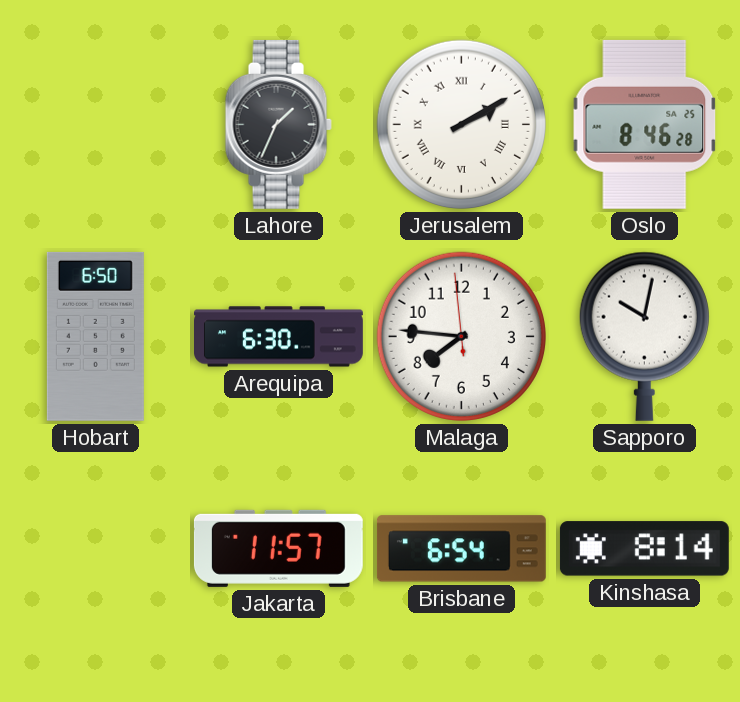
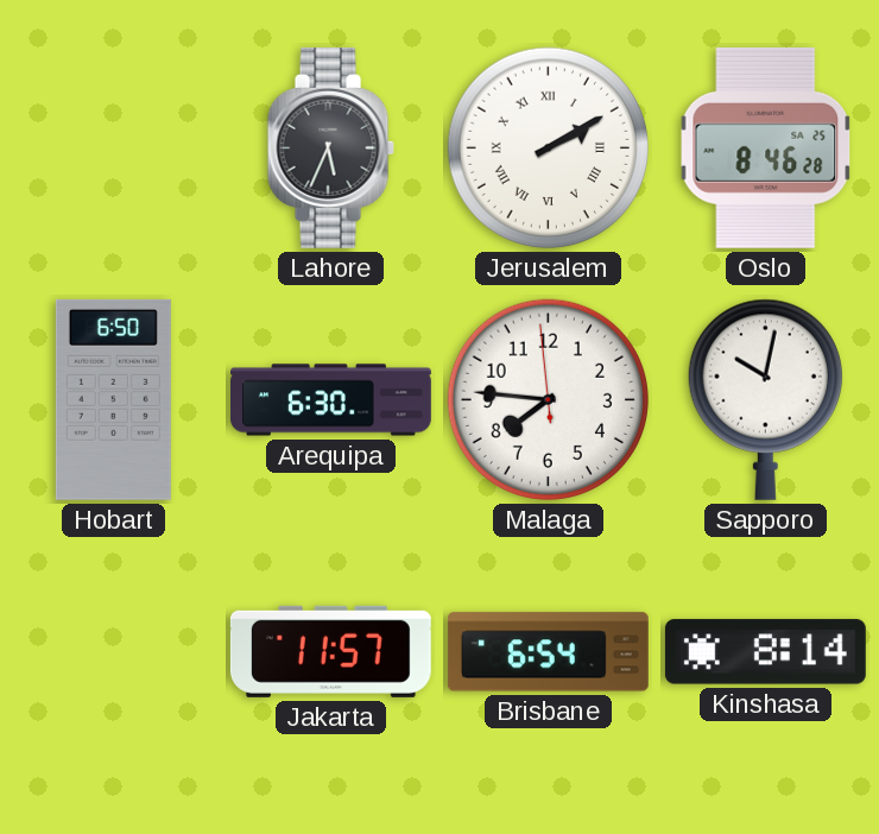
Lahore: 1:34 -> 5:34 (330, 147)
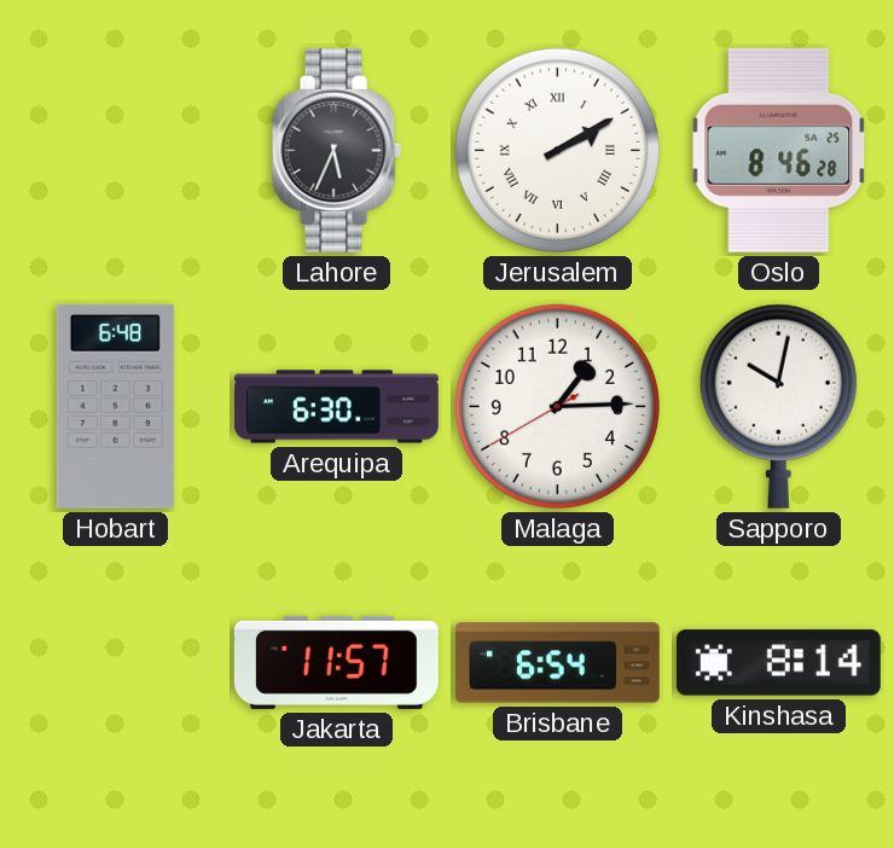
Hobart: 6:50 -> 6:48 (115, 406)
Malaga: 7:45 -> 1:14 (557, 406)
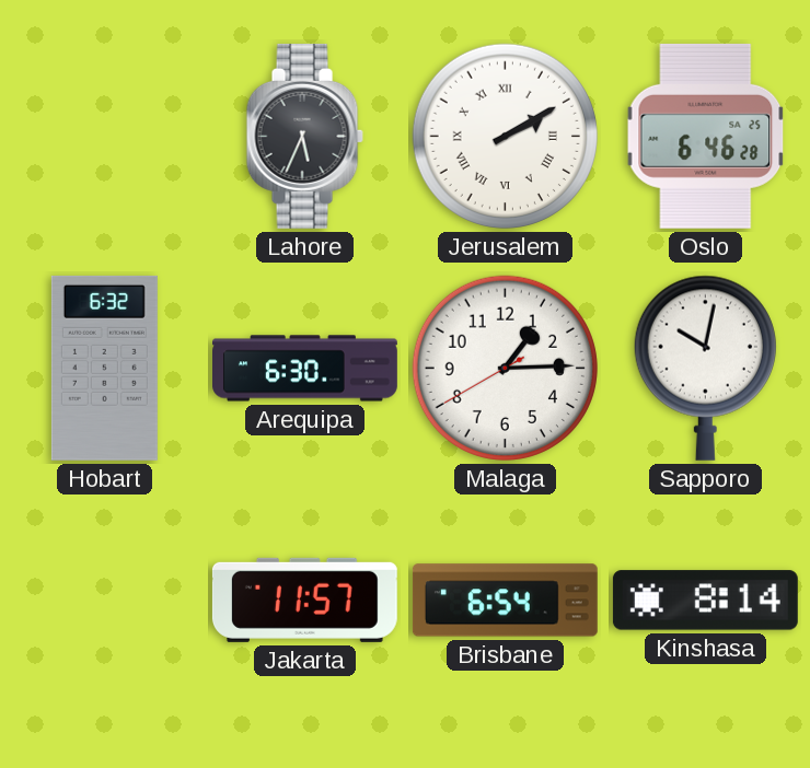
Oslo: 8:46 -> 6:46 (706, 136)
Hobart: 6:48 -> 6:32 (104, 368)
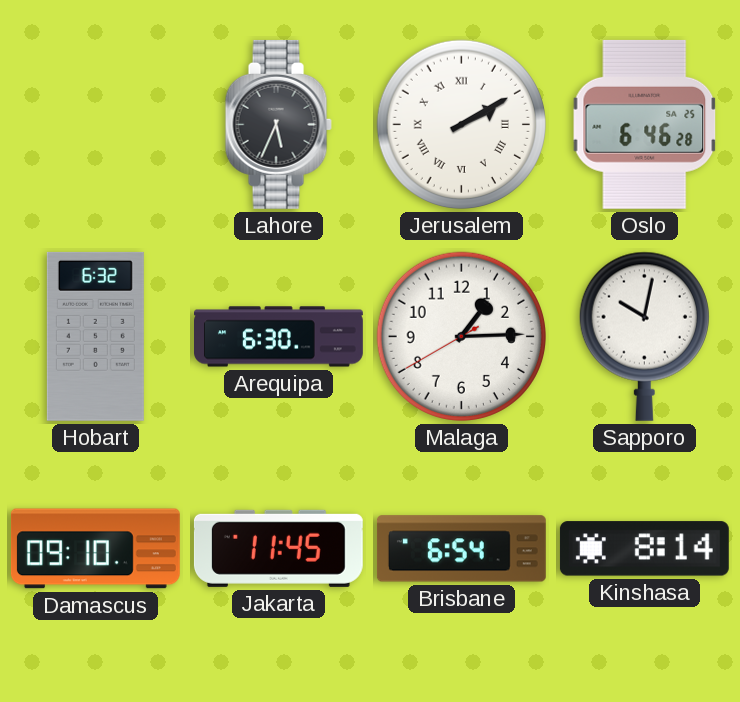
Damascus: none -> 09:10 (95, 549)
Jakarta: 11:57 -> 11:45 (278, 548)
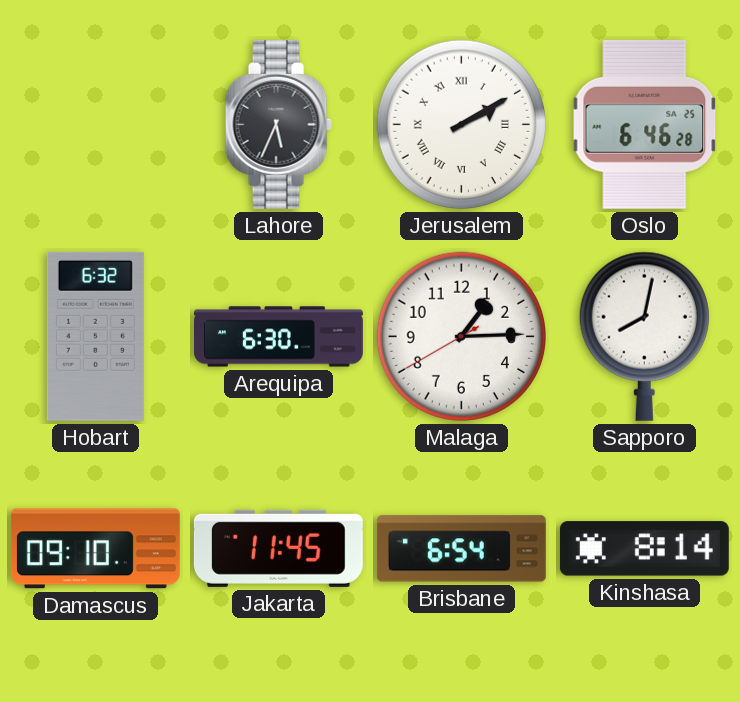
Sapporo: 10:02 -> 8:02 (644, 336)
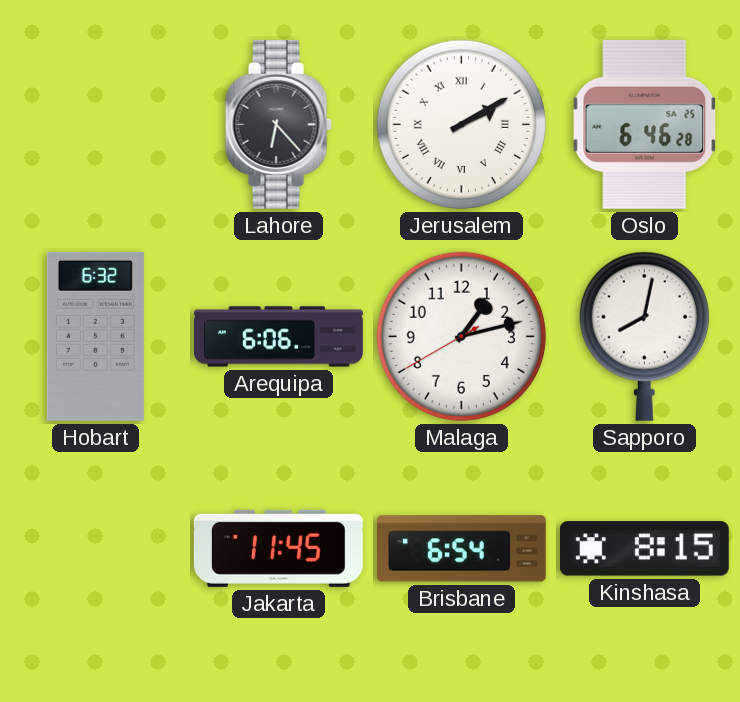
Lahore: 5:34 -> 6:23 (278, 124)
Arequipa: 6:30 -> 6:06 (279, 337)
Malaga: 1:14 -> 1:12 (461, 336)
Damascus: 09:10 -> none (95, 549)
Kinshasa: 8:14 -> 8:15 (644, 549)
